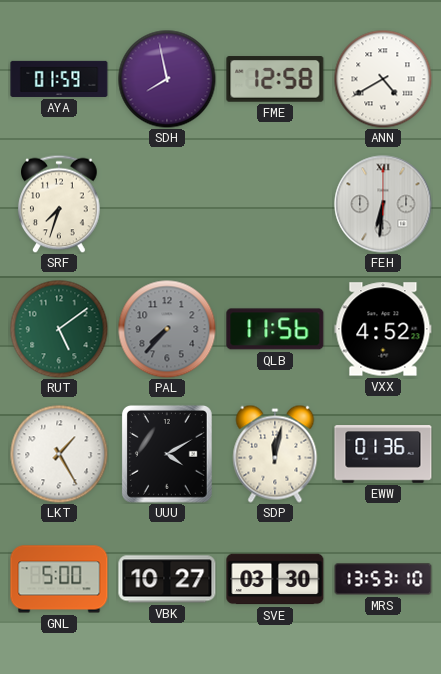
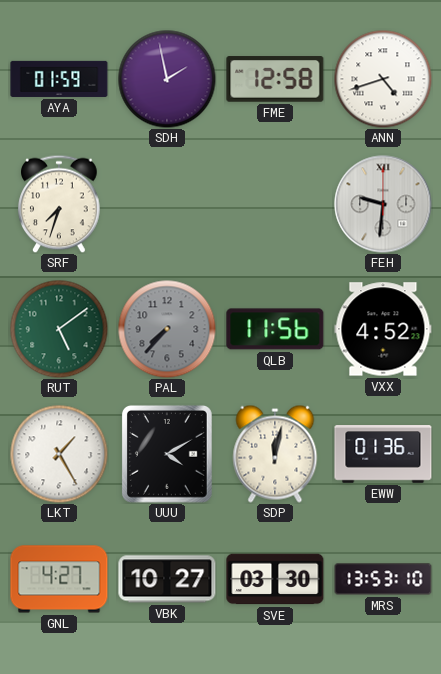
SDH: 7:58 -> 1:58 (167, 79)
ANN: 4:40 -> 4:42 (383, 79)
FEH: 6:31 -> 9:31 (383, 204)
GNL: 5:00 -> 4:27 (59, 579)
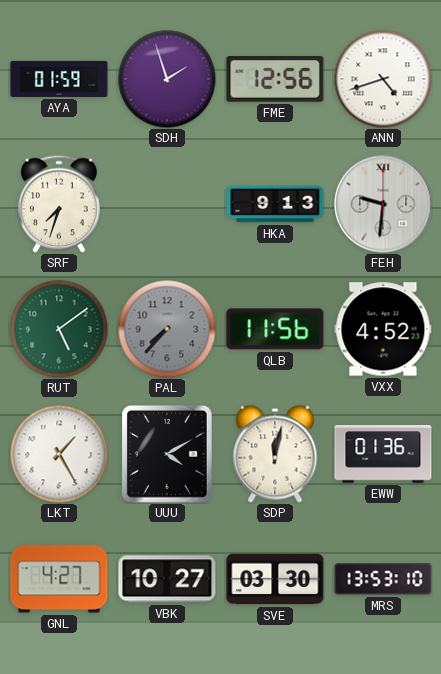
SDH: 1:58 -> 1:57 (167, 79)
FME: 12:58 -> 12:56 (275, 79)
HKA: none -> 9:13 (275, 204)
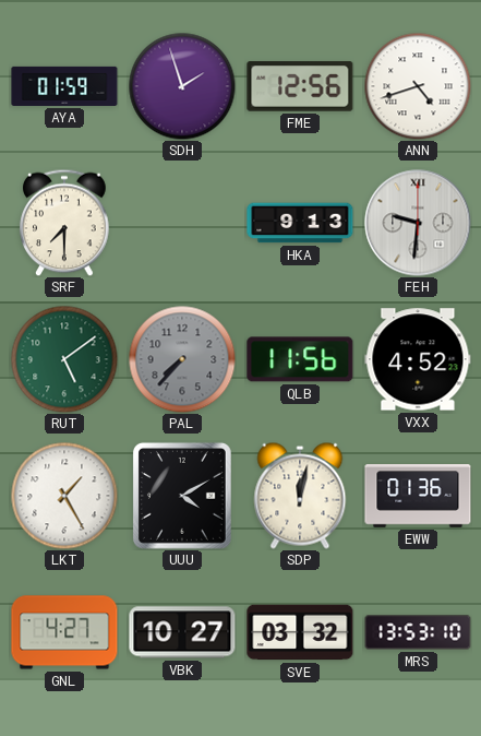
SRF: 7:33 -> 7:30 (64, 223)
SVE: 03:30 -> 03:32 (300, 632)
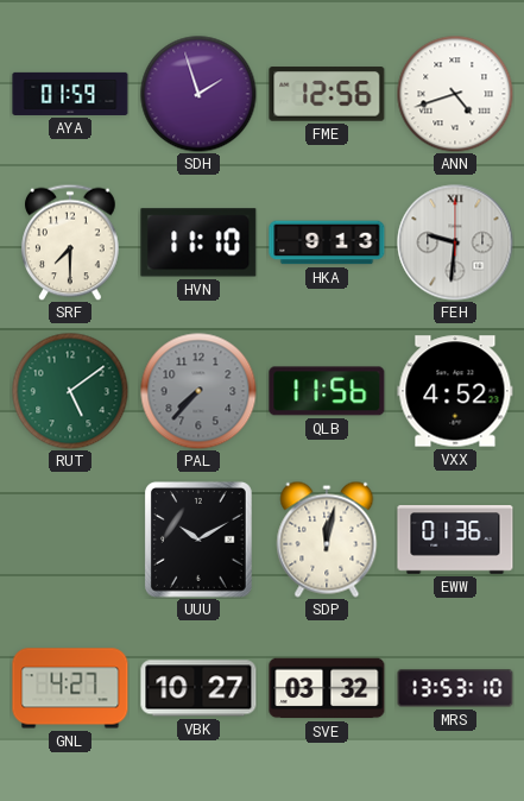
HVN: none -> 11:10 (198, 242)
LKT: 1:25 -> none (64, 496)
UUU: 4:10 -> 10:10 (198, 540)
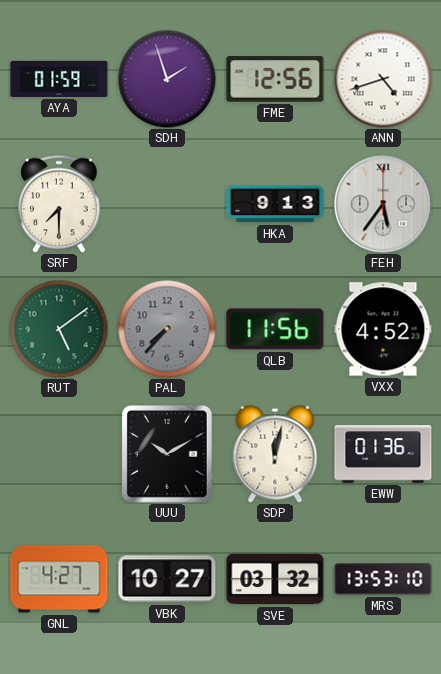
HVN: 11:10 -> none (198, 242)
FEH: 9:31 -> 5:36 (383, 204)
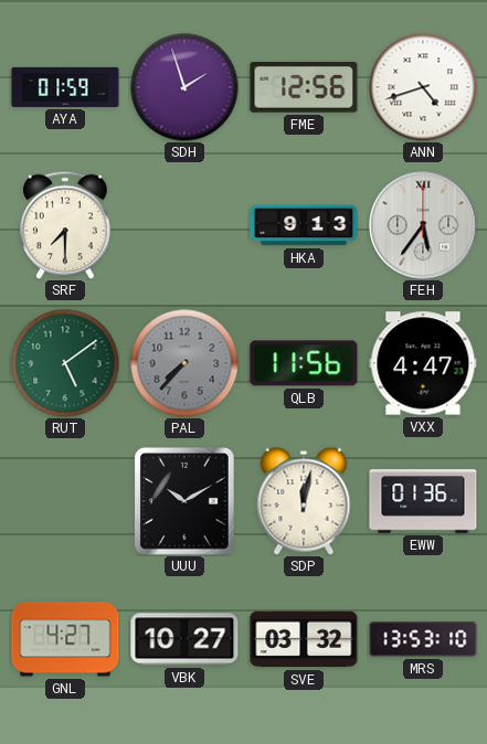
VXX: 4:52 -> 4:47 (423, 363)
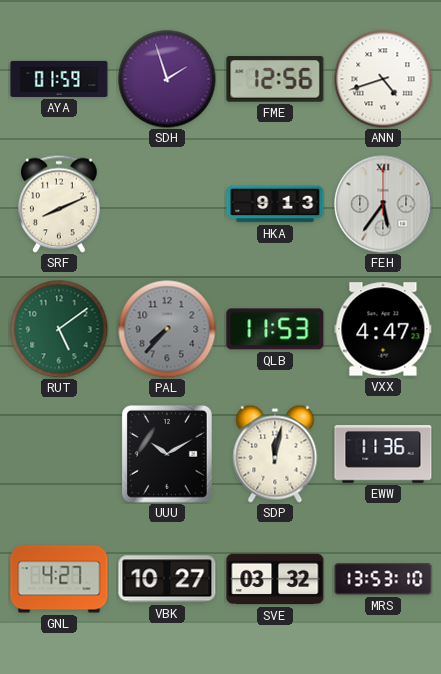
SRF: 7:30 -> 8:11 (59, 204)
QLB: 11:56 -> 11:53 (275, 329)
EWW: 01:36 -> 11:36 (383, 454)
